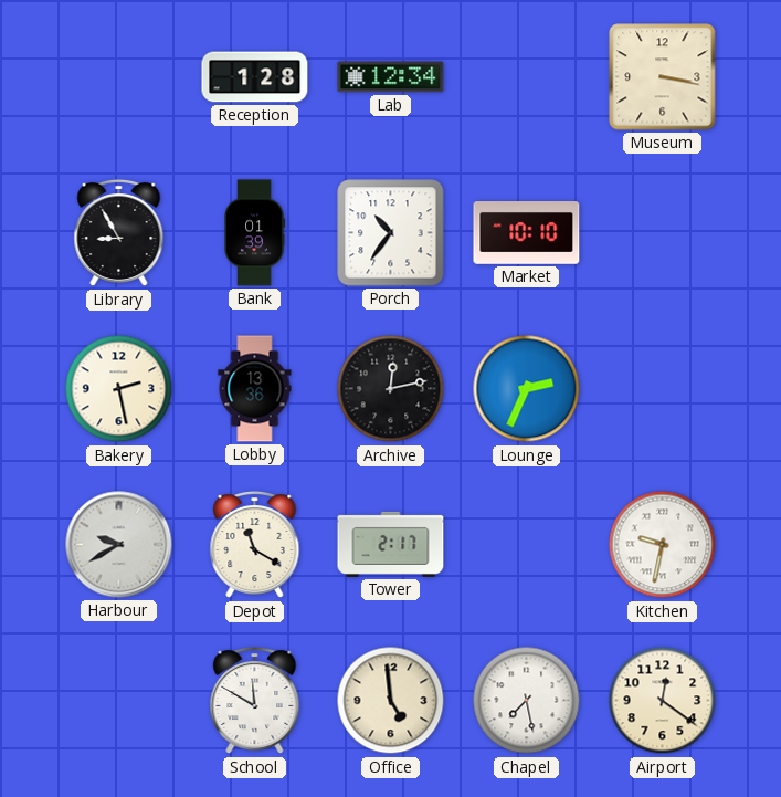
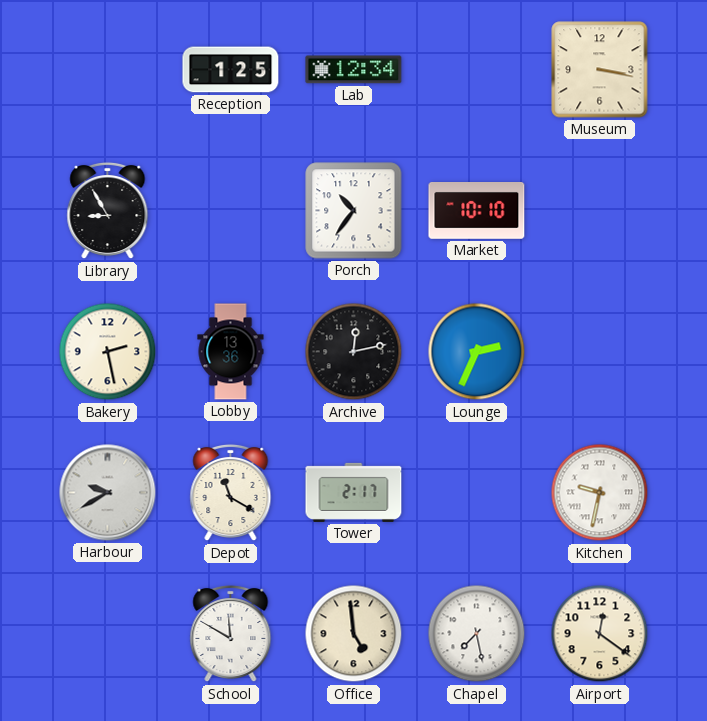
Reception: 1:28 -> 1:25 (231, 70)
Bank: 01:39 -> none (255, 233)
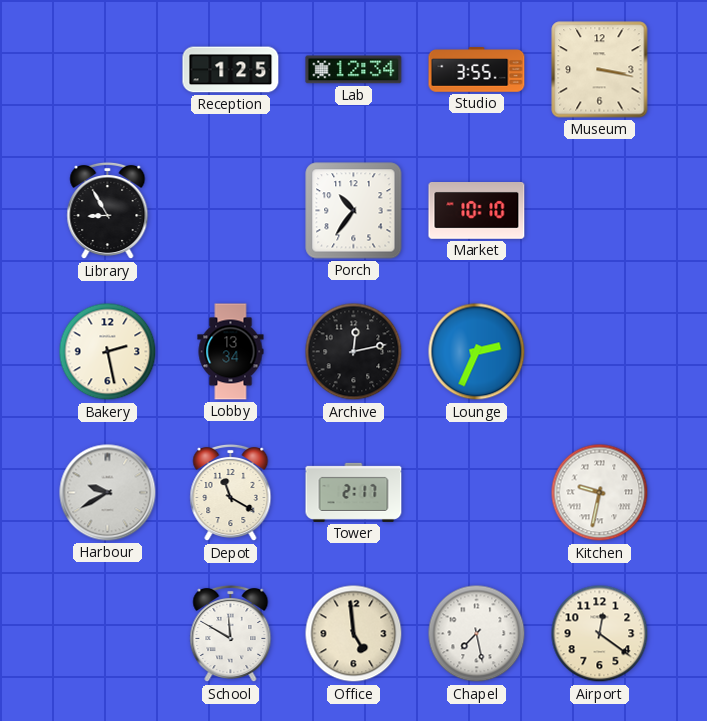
Studio: none -> 3:55 (477, 70)
Lobby: 13:36 -> 13:34 (231, 352)
